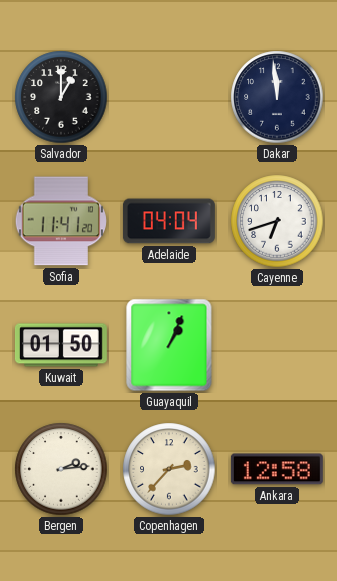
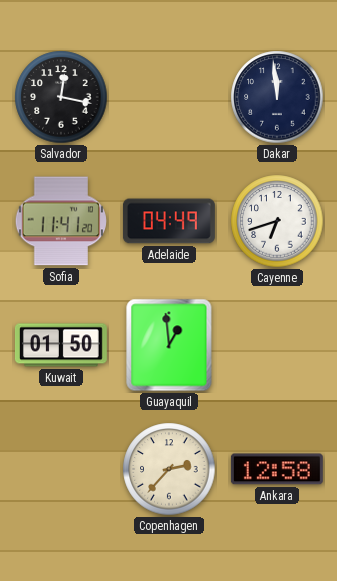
Salvador: 1:00 -> 12:17 (61, 97)
Adelaide: 04:04 -> 04:49 (169, 221)
Guayaquil: 1:04 -> 12:59 (169, 345)
Bergen: 2:14 -> none (61, 469)
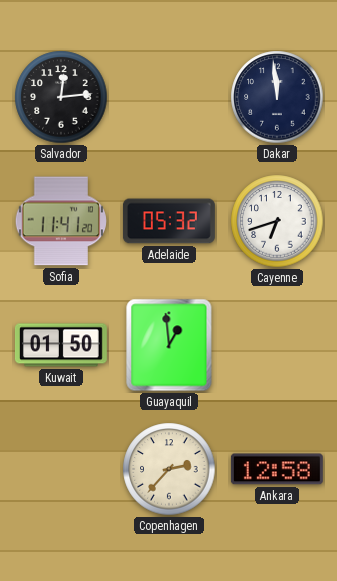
Salvador: 12:17 -> 12:14 (61, 97)
Adelaide: 04:49 -> 05:32 (169, 221)
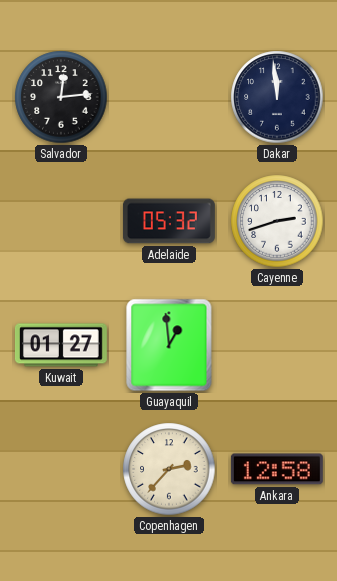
Sofia: 11:41 -> none (61, 221)
Cayenne: 6:42 -> 2:42 (277, 221)
Kuwait: 01:50 -> 01:27 (61, 345)
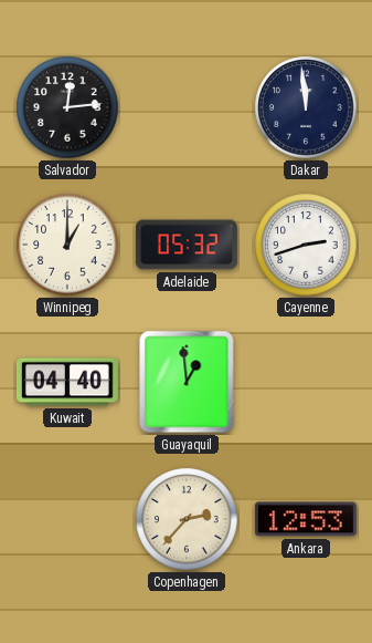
Winnipeg: none -> 1:00 (67, 245)
Kuwait: 01:27 -> 04:40 (67, 382)
Ankara: 12:58 -> 12:53 (306, 519)
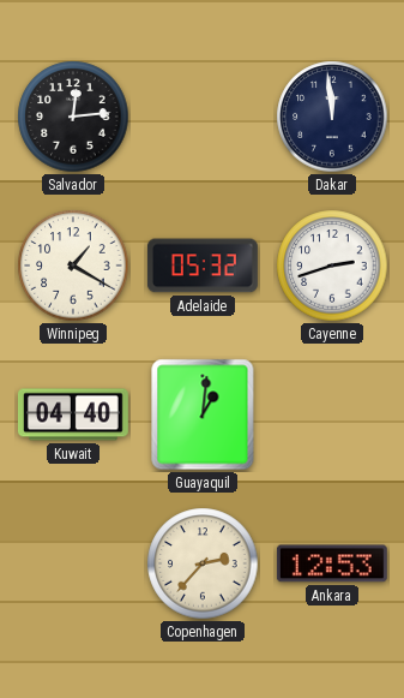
Winnipeg: 1:00 -> 1:20 (73, 266)
Guayaquil: 12:59 -> 1:01 (203, 414)
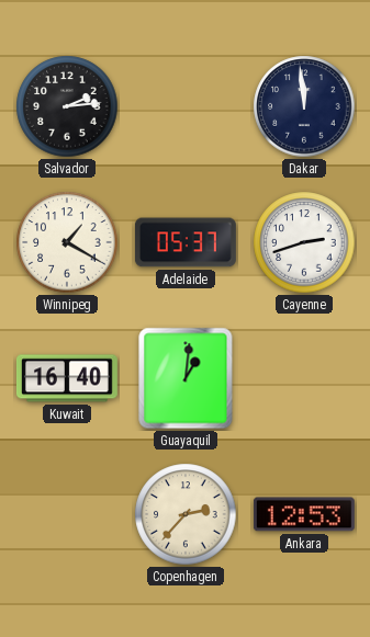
Salvador: 12:14 -> 2:14 (67, 106)
Adelaide: 05:32 -> 05:37 (186, 242)
Kuwait: 04:40 -> 16:40 (67, 378)
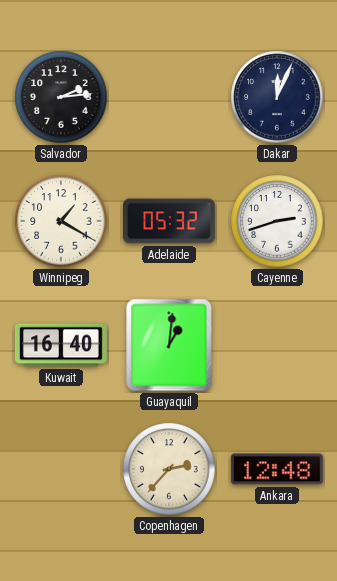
Dakar: 11:59 -> 12:04 (277, 97)
Adelaide: 05:37 -> 05:32 (169, 221)
Ankara: 12:53 -> 12:48 (277, 469)
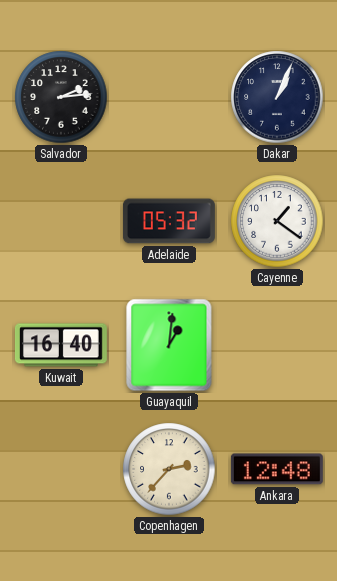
Dakar: 12:04 -> 1:04 (277, 97)
Winnipeg: 1:20 -> none (61, 221)
Cayenne: 2:42 -> 1:21 (277, 221)
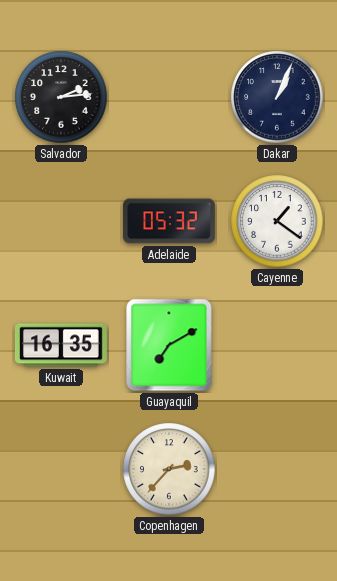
Kuwait: 16:40 -> 16:35 (61, 345)
Guayaquil: 1:01 -> 7:10 (169, 345)
Ankara: 12:48 -> none (277, 469)
